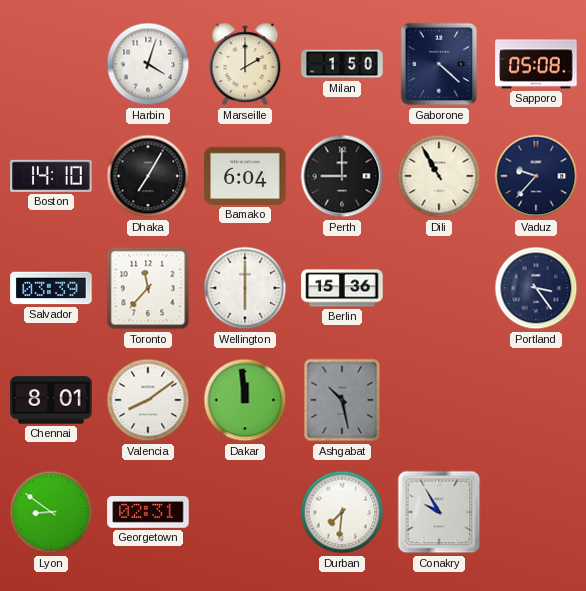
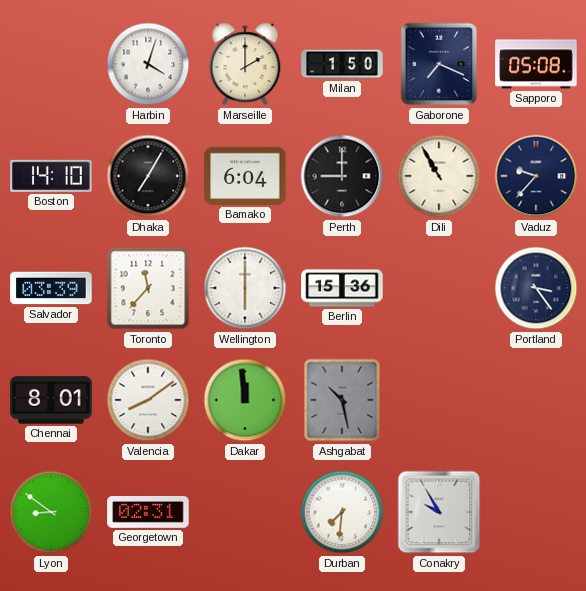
Gaborone: 4:22 -> 7:19 (439, 64)
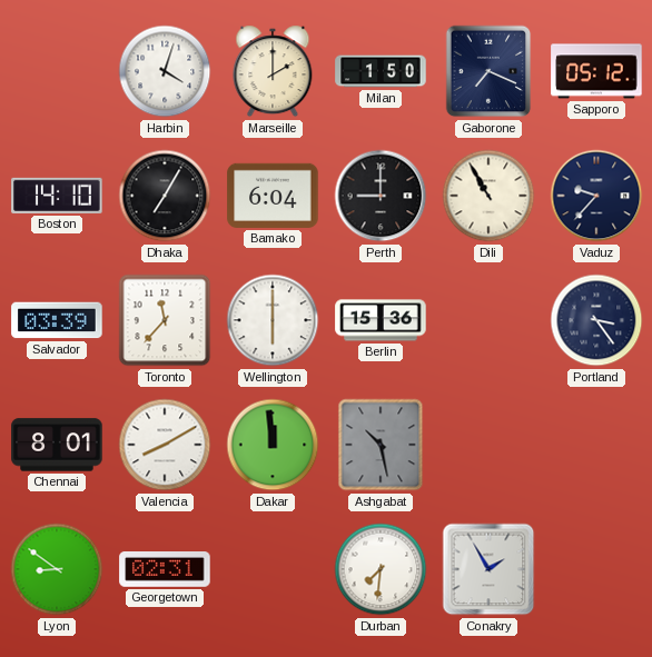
Sapporo: 05:08 -> 05:12 (596, 71)
Valencia: 8:09 -> 8:10 (165, 445)
Conakry: 9:55 -> 1:55 (488, 569)
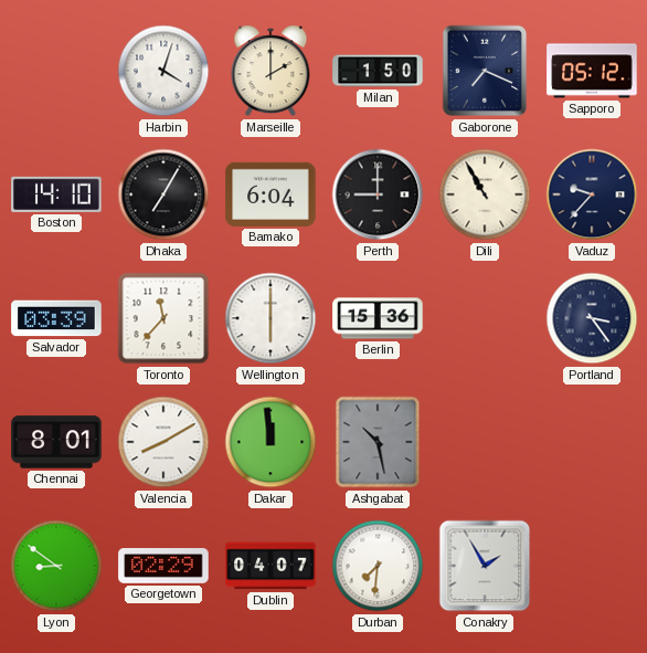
Georgetown: 02:31 -> 02:29 (163, 567)
Dublin: none -> 04:07 (271, 566)
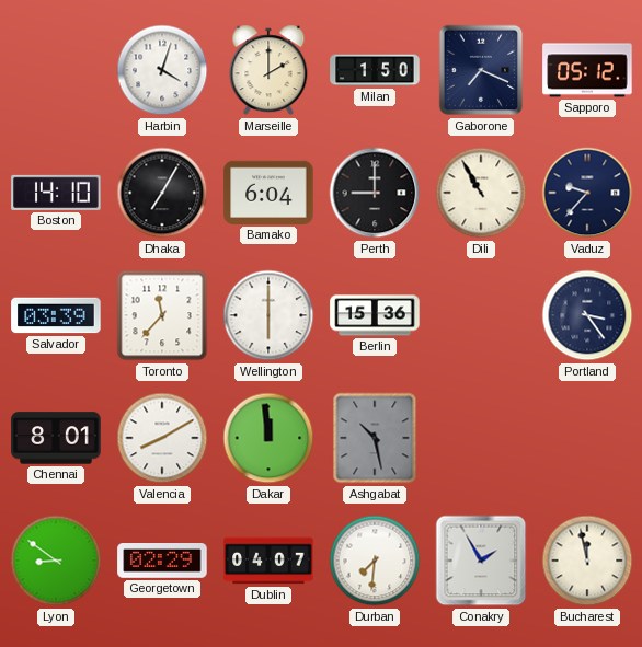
Bucharest: none -> 11:58 (587, 561)
